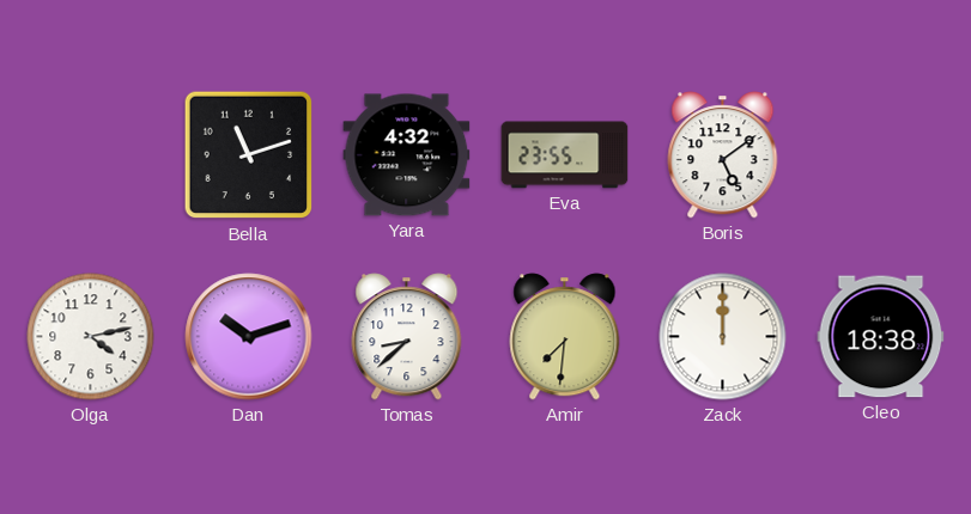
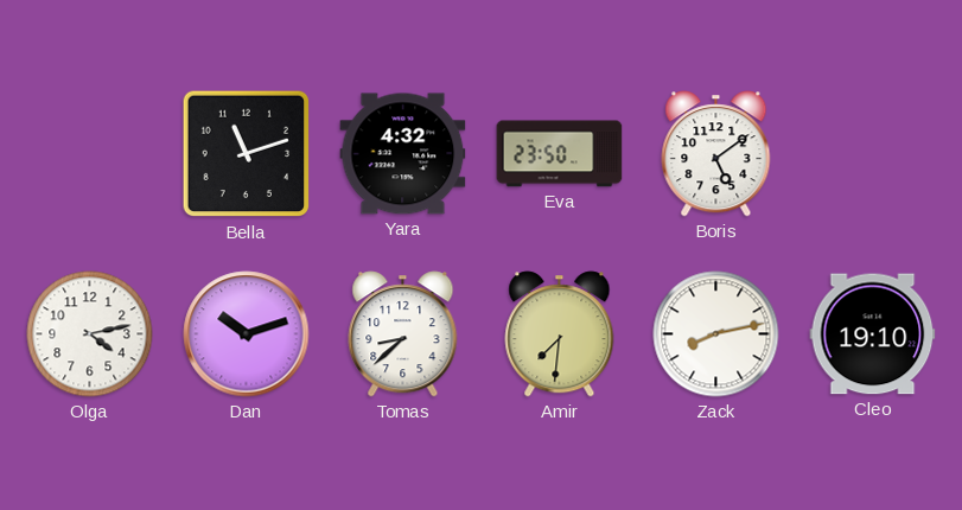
Eva: 23:55 -> 23:50 (560, 154)
Zack: 12:00 -> 8:13 (716, 334)
Cleo: 18:38 -> 19:10 (873, 334)
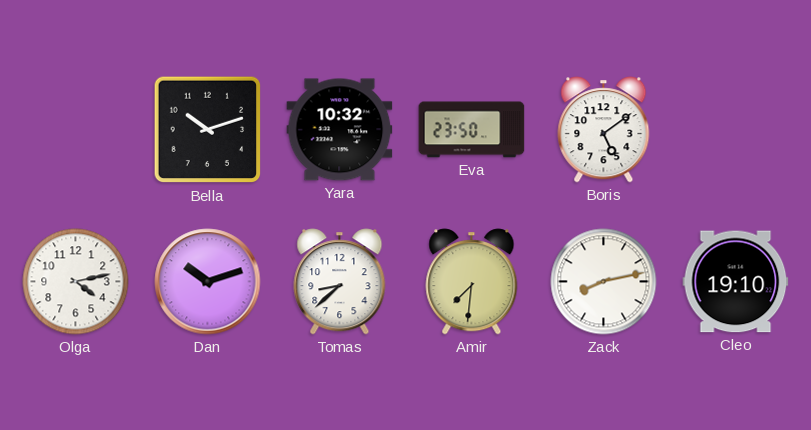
Bella: 11:12 -> 10:12 (208, 130)
Yara: 4:32 -> 10:32 (340, 130)
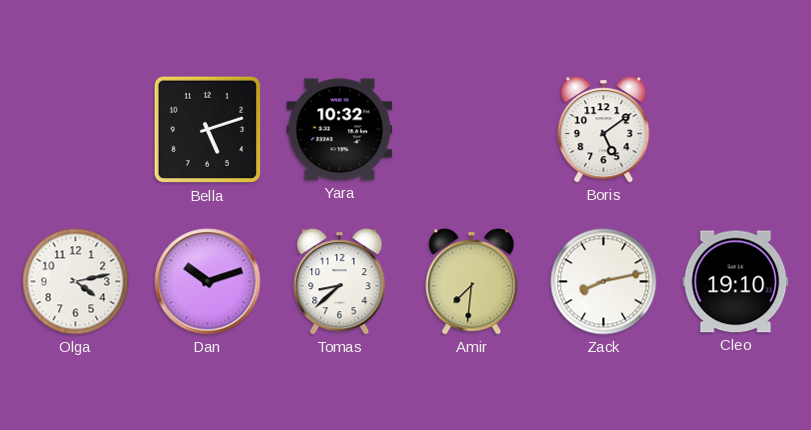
Bella: 10:12 -> 5:12 (208, 130)
Eva: 23:50 -> none (472, 130)
